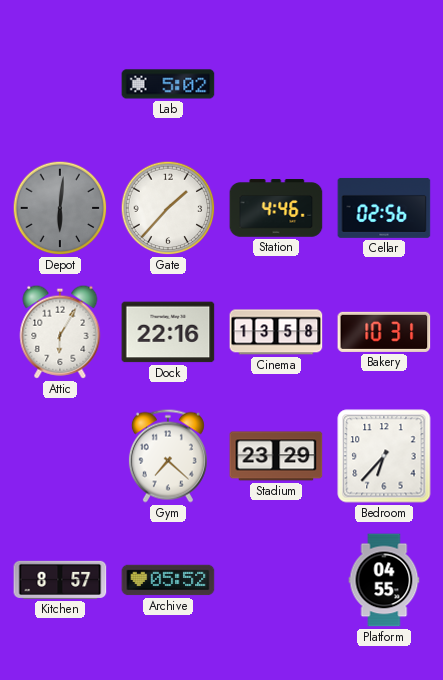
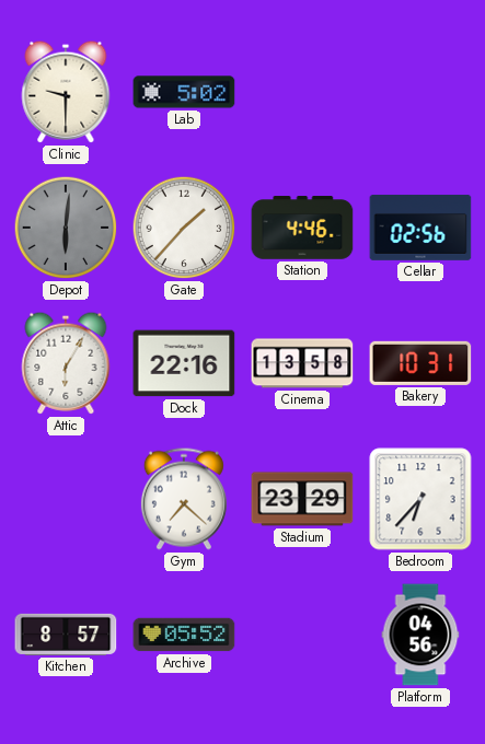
Clinic: none -> 9:30 (66, 92)
Platform: 04:55 -> 04:56 (420, 635)
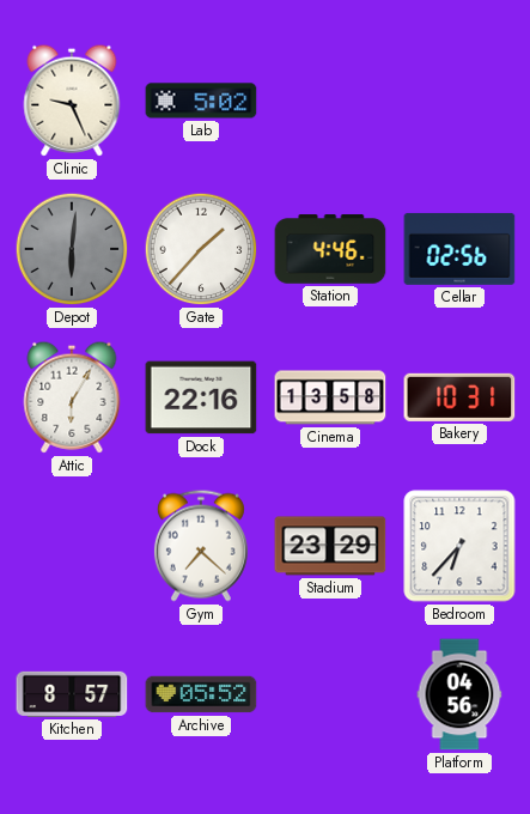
Clinic: 9:30 -> 9:26 (72, 101)
